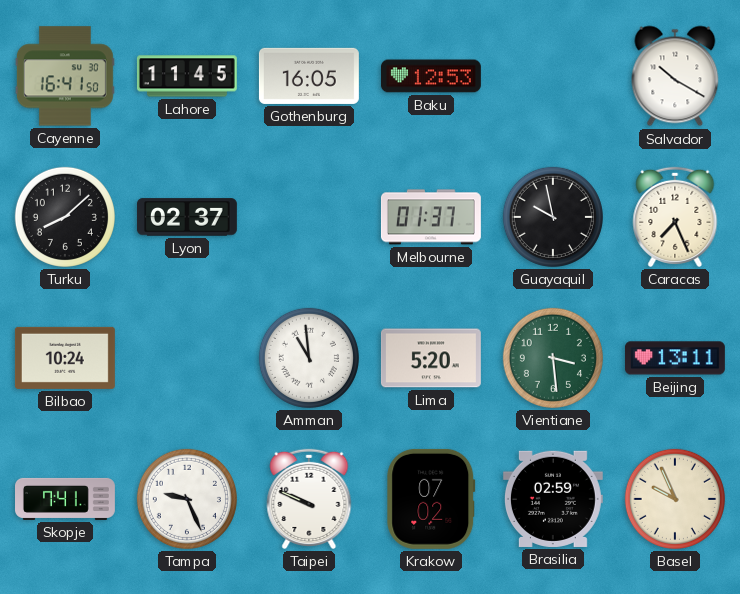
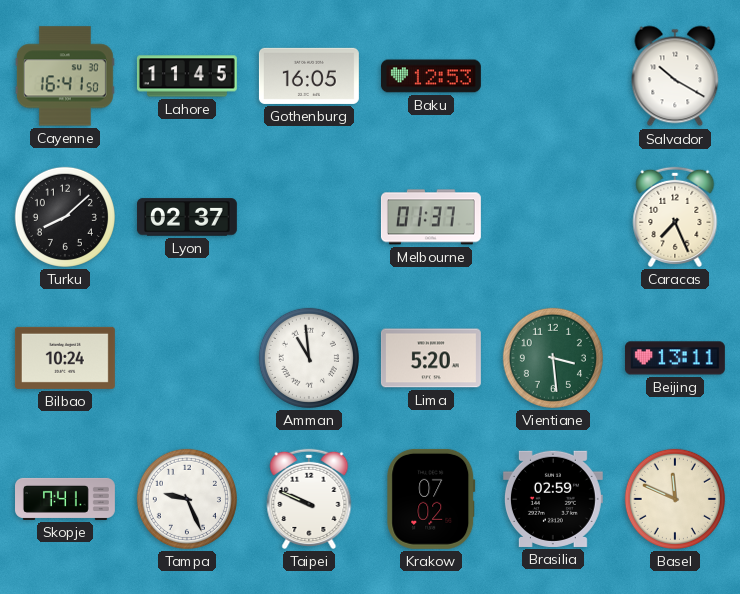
Guayaquil: 9:58 -> none (553, 217)
Basel: 9:56 -> 11:49 (675, 499)
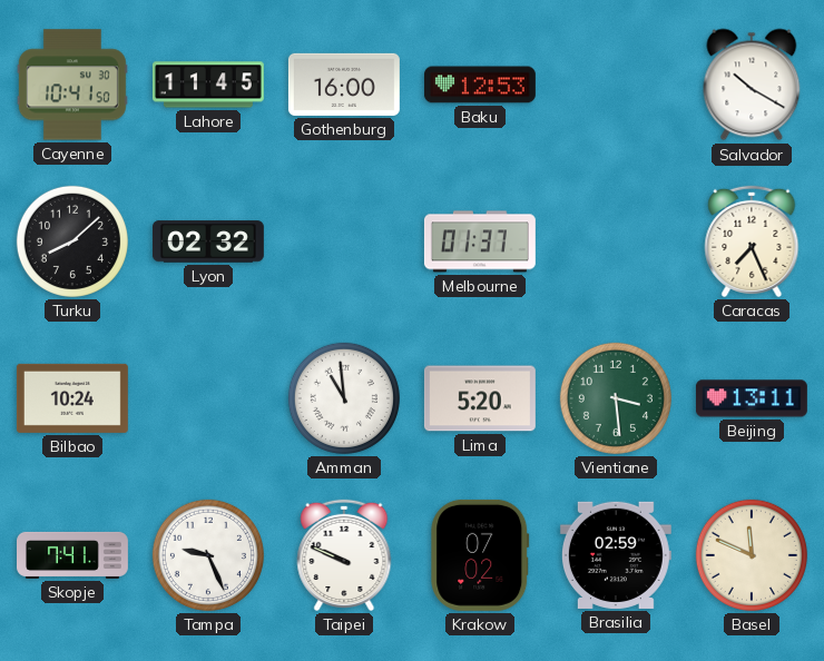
Cayenne: 16:41 -> 10:41 (72, 85)
Gothenburg: 16:05 -> 16:00 (344, 85)
Lyon: 02:37 -> 02:32 (208, 241)
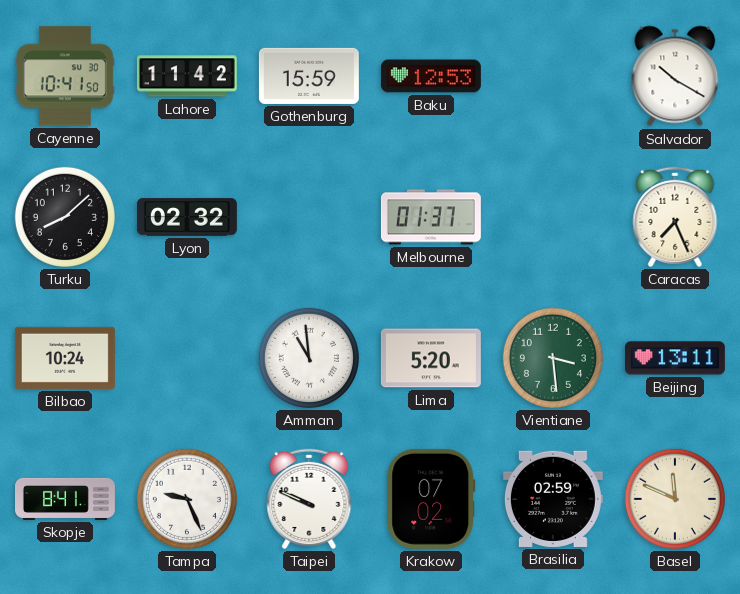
Lahore: 11:45 -> 11:42 (187, 76)
Gothenburg: 16:00 -> 15:59 (309, 76)
Skopje: 7:41 -> 8:41 (66, 499)
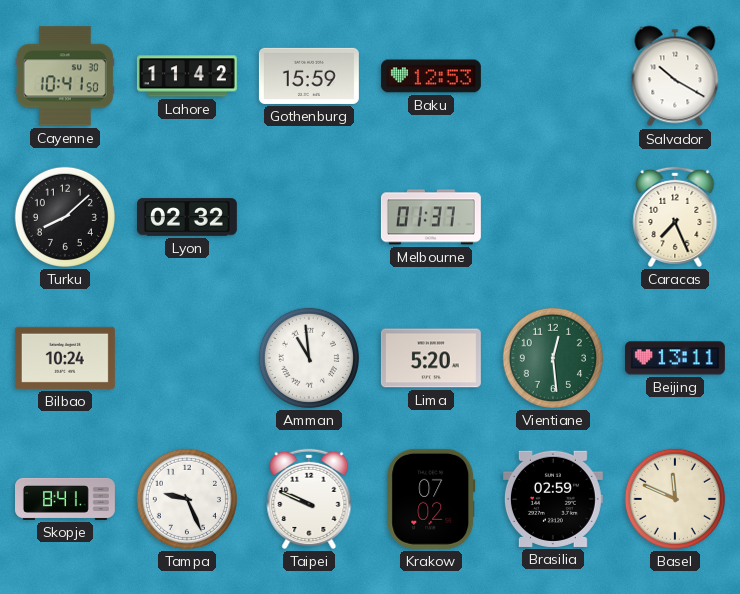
Vientiane: 3:29 -> 12:29 (553, 358)
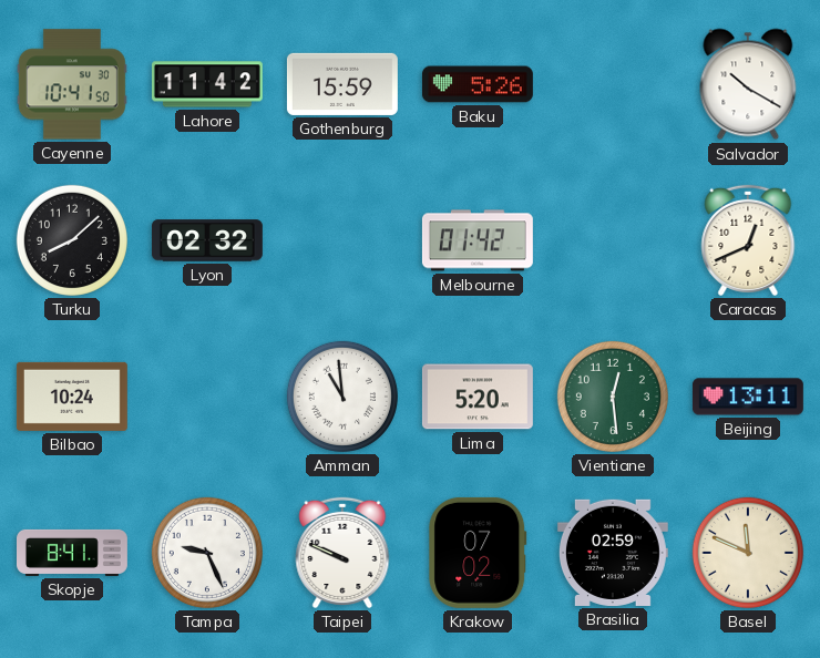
Baku: 12:53 -> 5:26 (478, 84)
Melbourne: 01:37 -> 01:42 (478, 240)
Caracas: 7:26 -> 12:41 (748, 240)
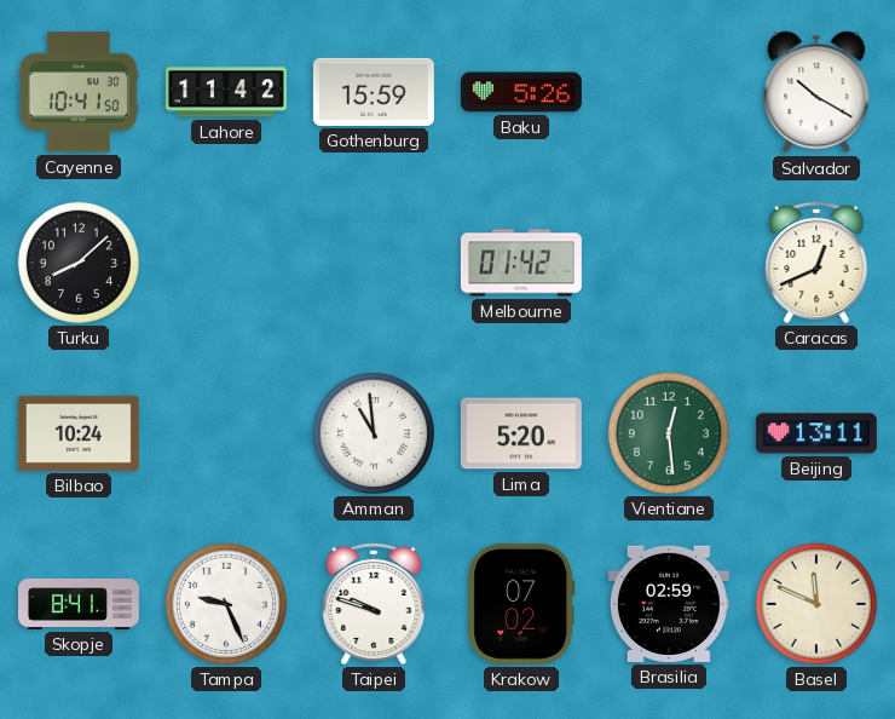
Lyon: 02:32 -> none (207, 240)
Taipei: 9:49 -> 9:48 (374, 604)
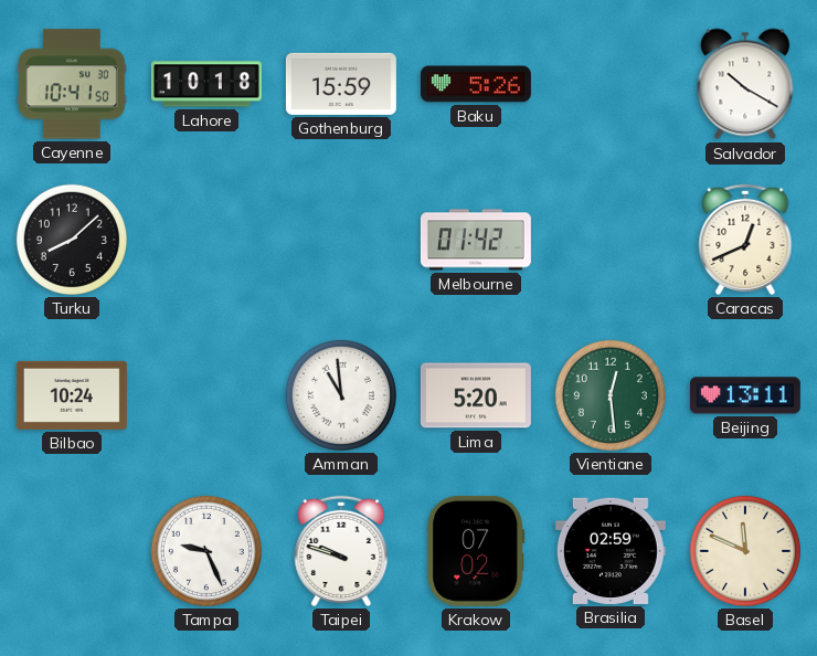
Lahore: 11:42 -> 10:18 (206, 84)
Skopje: 8:41 -> none (80, 604)
